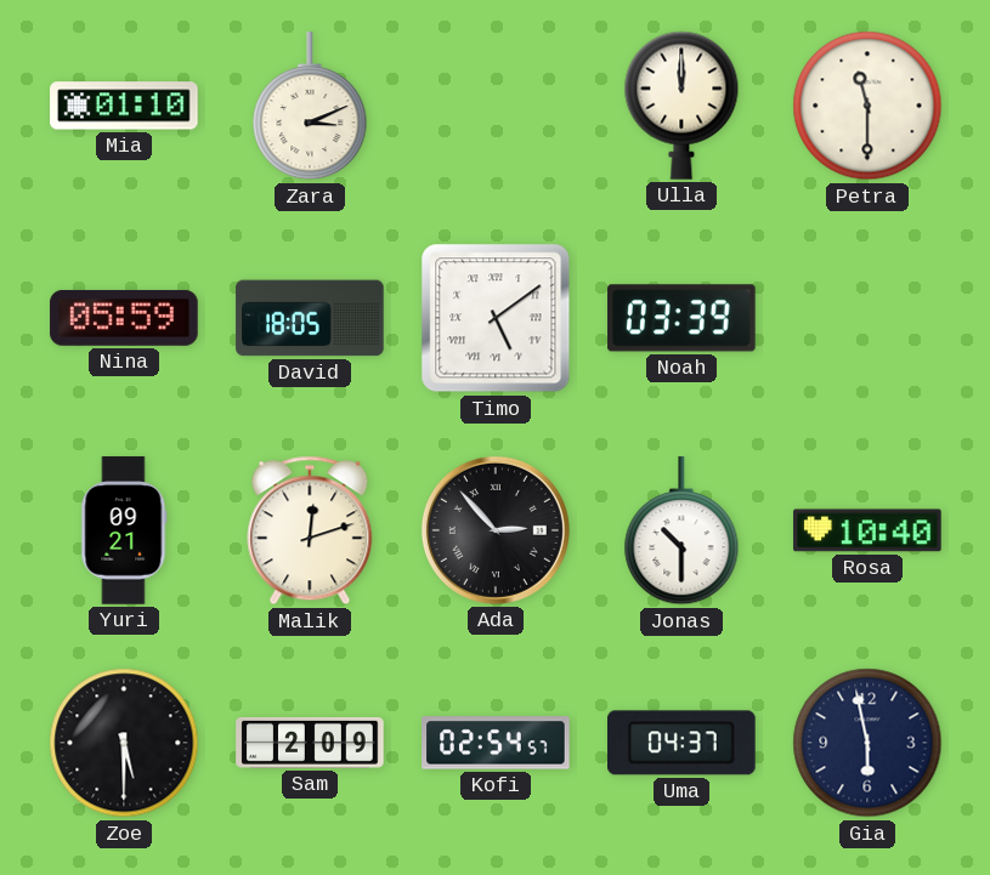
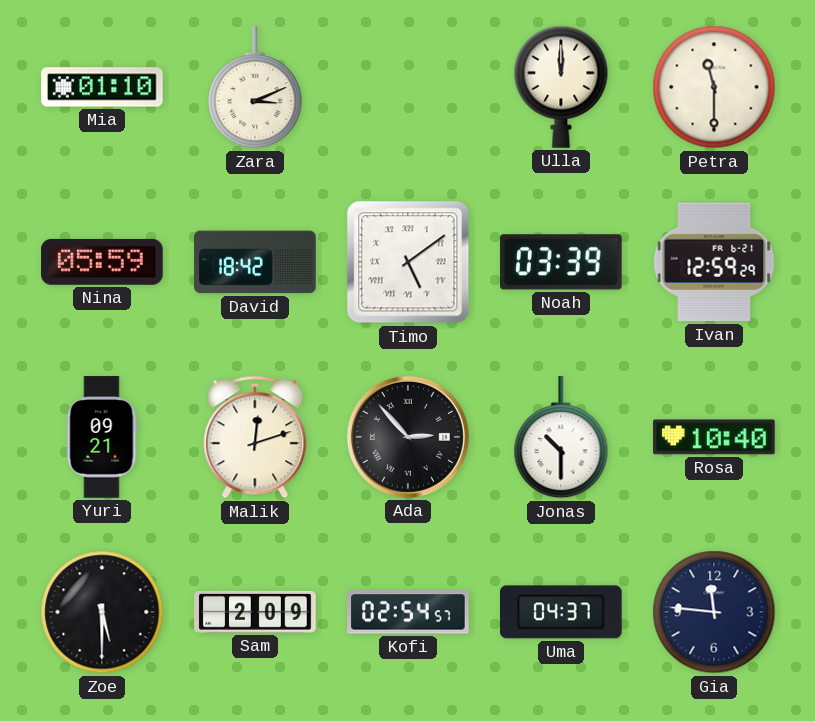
David: 18:05 -> 18:42 (255, 262)
Ivan: none -> 12:59 (714, 262)
Gia: 5:58 -> 11:46 (714, 612)
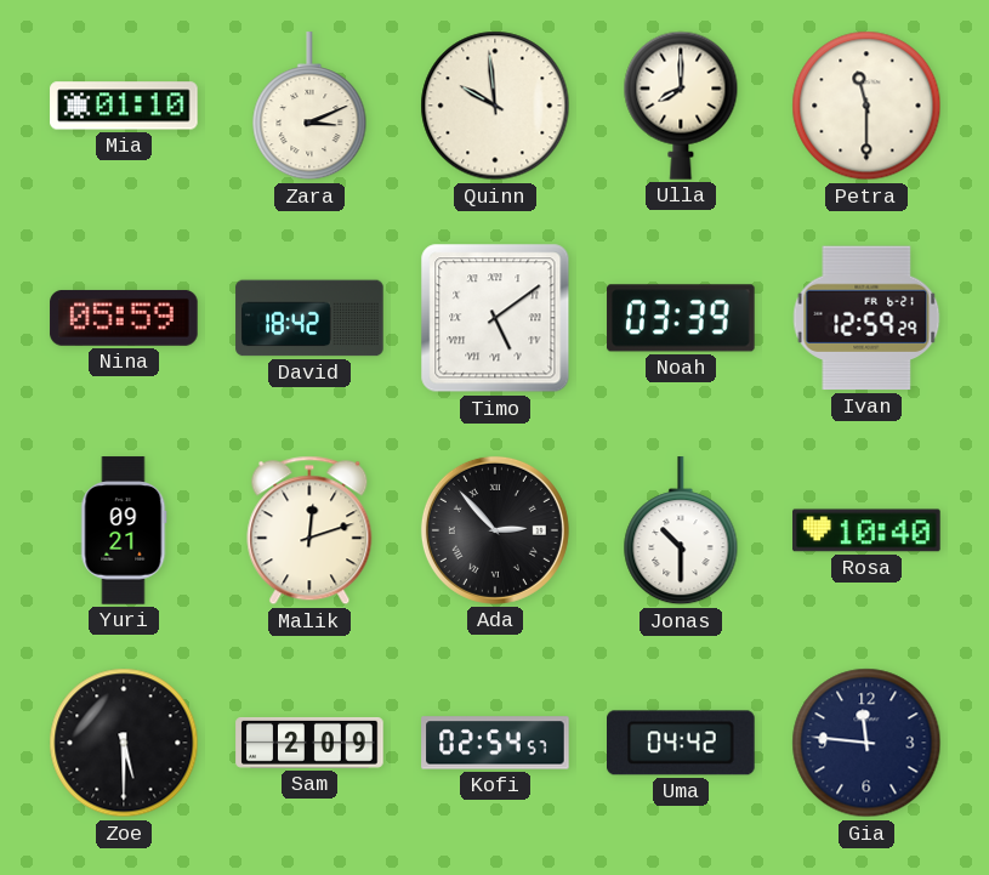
Quinn: none -> 9:59 (495, 106)
Ulla: 12:00 -> 8:00 (681, 106)
Uma: 04:37 -> 04:42 (682, 743)
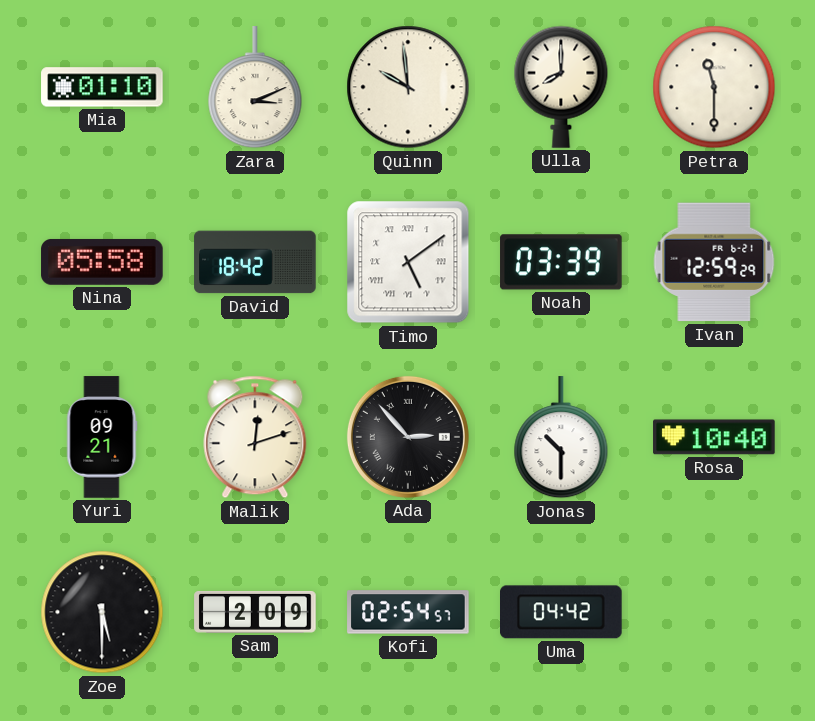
Nina: 05:59 -> 05:58 (102, 262)
Gia: 11:46 -> none (866, 743)
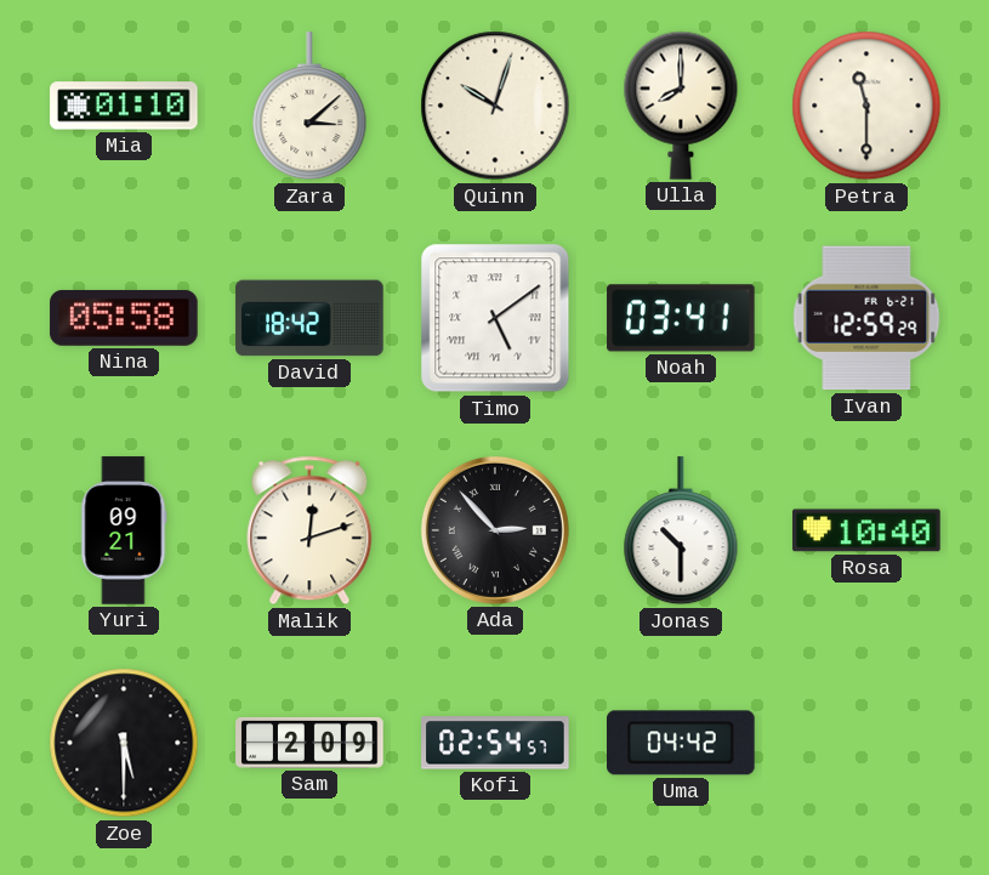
Zara: 3:11 -> 3:08 (309, 107)
Quinn: 9:59 -> 10:03 (495, 106)
Noah: 03:39 -> 03:41 (681, 318)
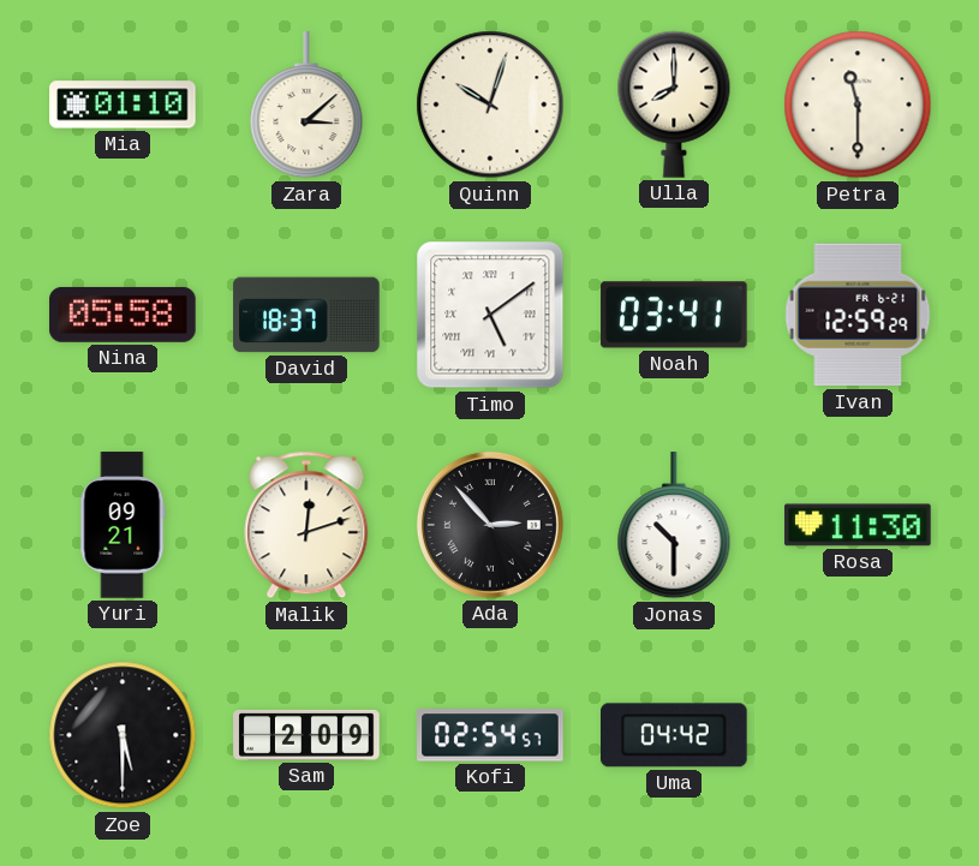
David: 18:42 -> 18:37 (306, 315)
Rosa: 10:40 -> 11:30 (858, 525)
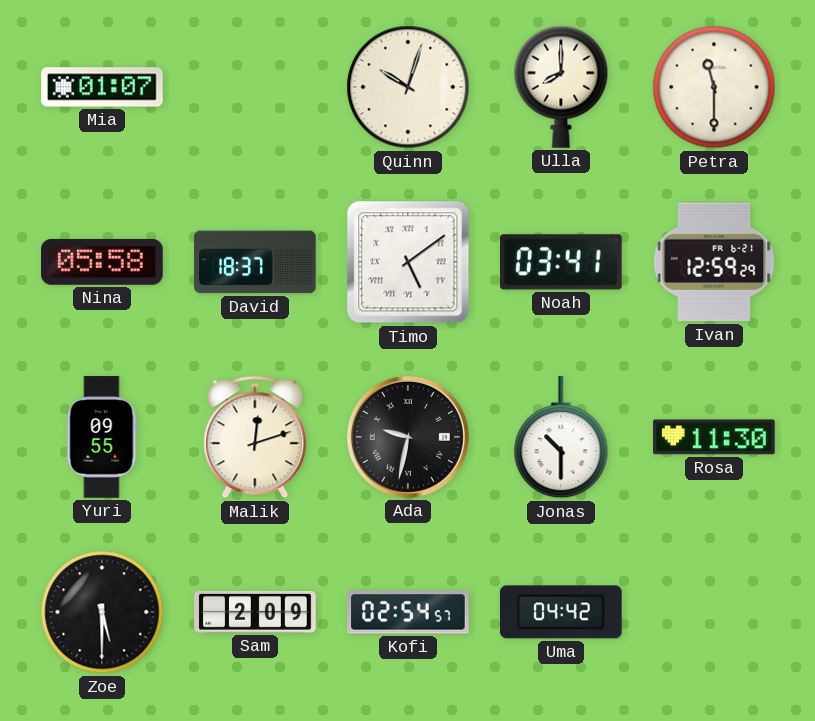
Mia: 01:10 -> 01:07 (102, 87)
Zara: 3:08 -> none (306, 106)
Yuri: 09:21 -> 09:55 (102, 437)
Ada: 2:53 -> 9:32 (408, 437)
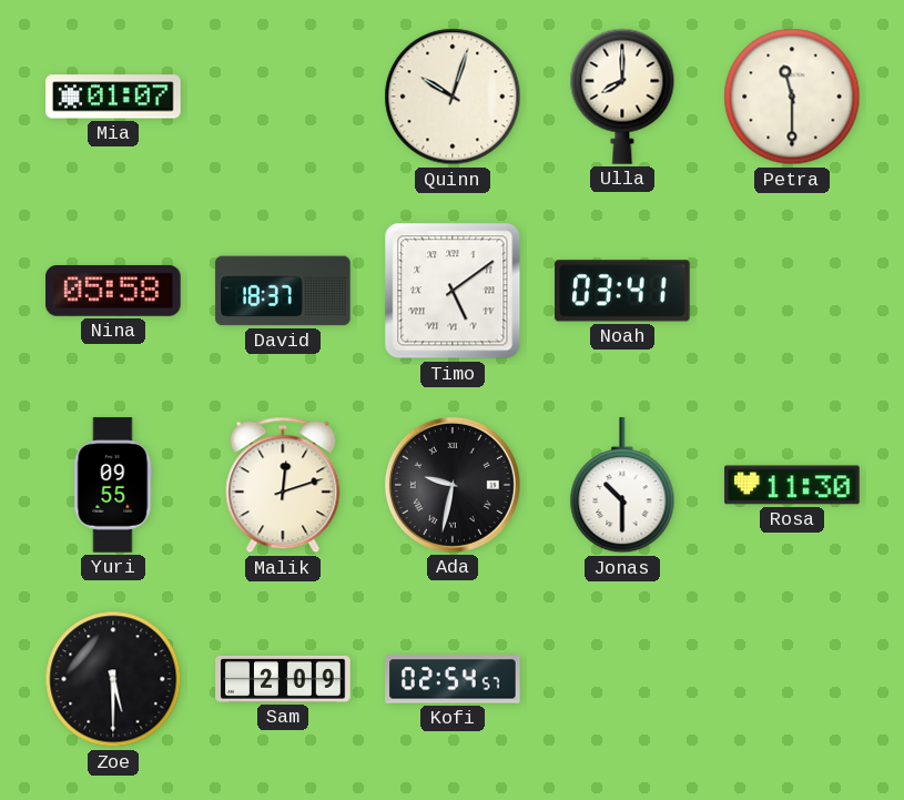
Ivan: 12:59 -> none (714, 262)
Uma: 04:42 -> none (562, 612)
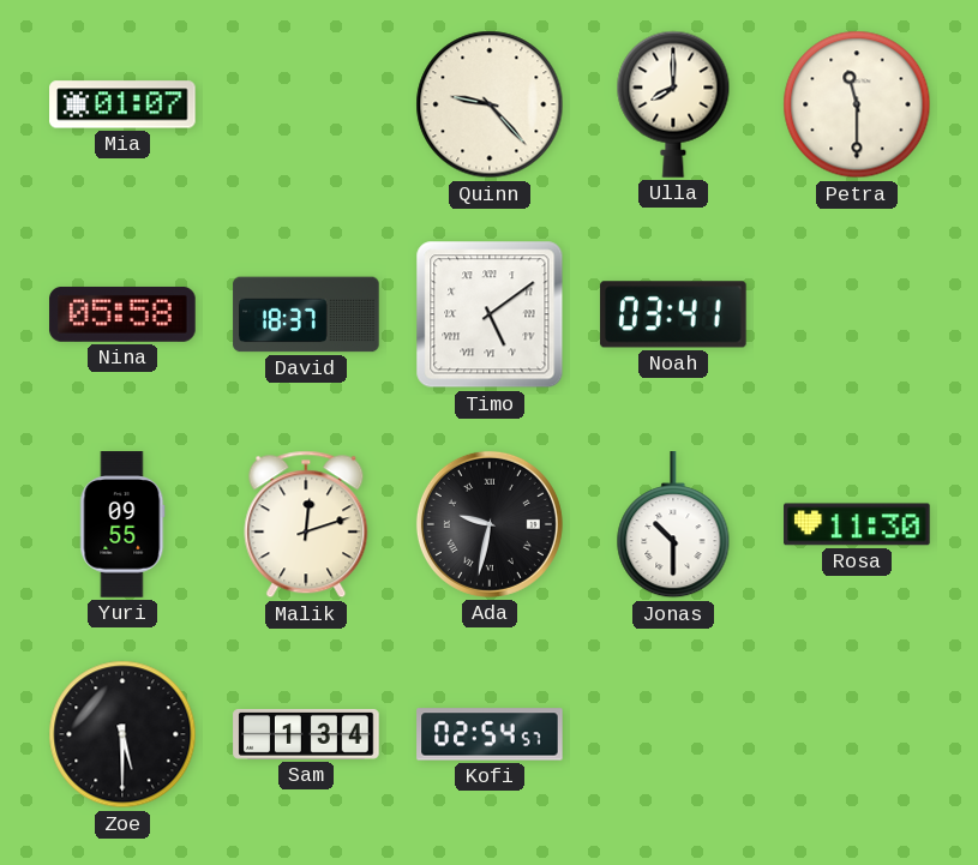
Quinn: 10:03 -> 9:23 (490, 104)
Sam: 2:09 -> 1:34 (306, 734)
